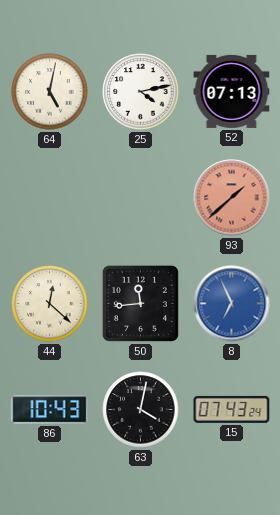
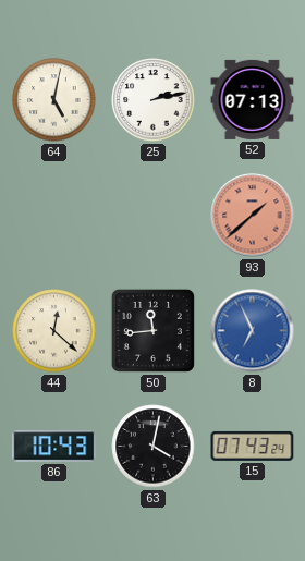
25: 4:13 -> 2:13 (154, 100)
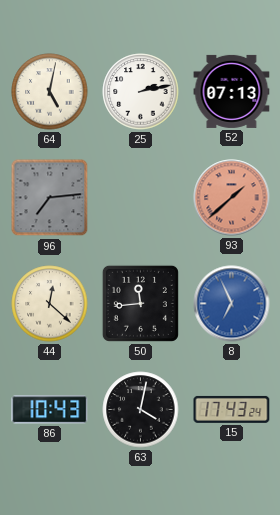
96: none -> 7:14 (50, 198)
15: 07:43 -> 17:43 (232, 409)
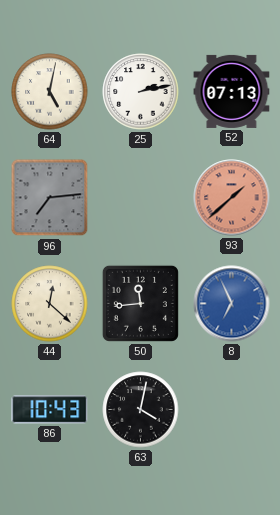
15: 17:43 -> none (232, 409)
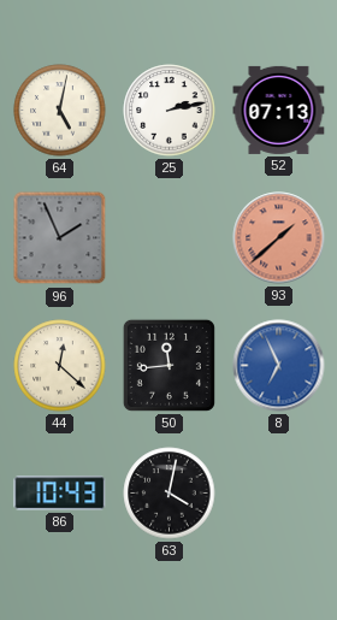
96: 7:14 -> 1:56 (60, 238)
